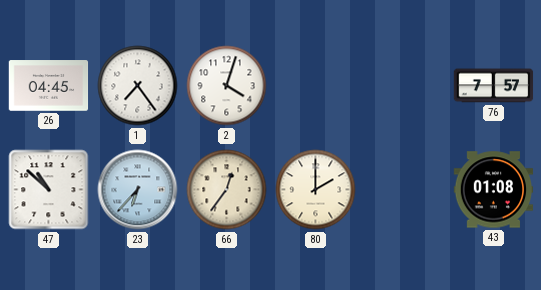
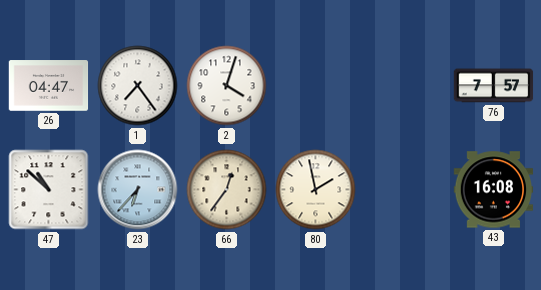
26: 04:45 -> 04:47 (49, 86)
80: 2:00 -> 1:58 (316, 190)
43: 01:08 -> 16:08 (494, 190)
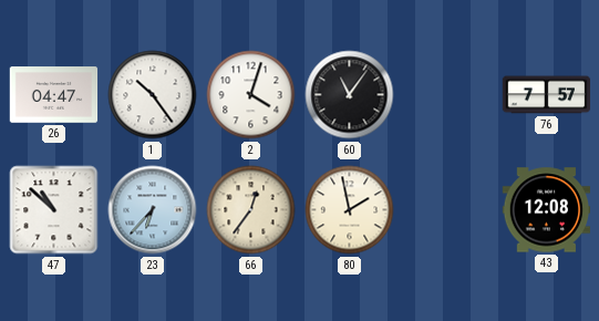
1: 7:24 -> 10:24 (153, 95)
60: none -> 11:06 (350, 95)
43: 16:08 -> 12:08 (547, 210)
